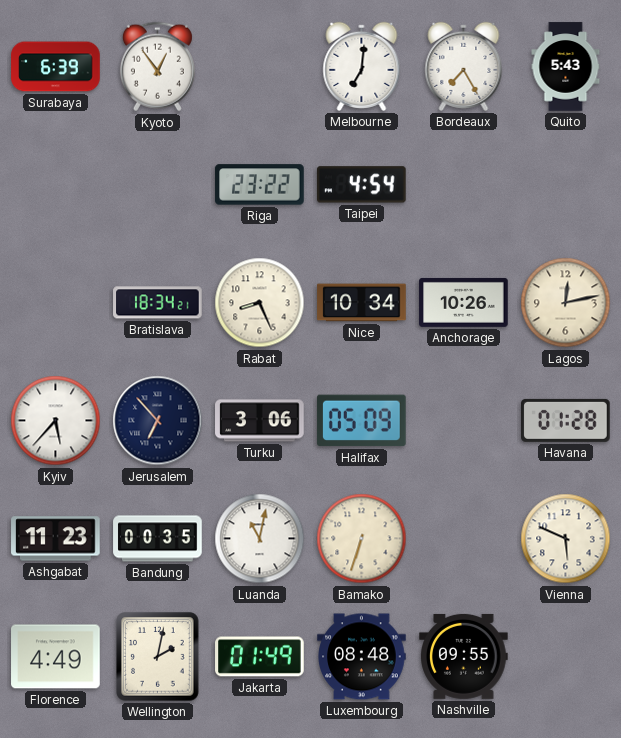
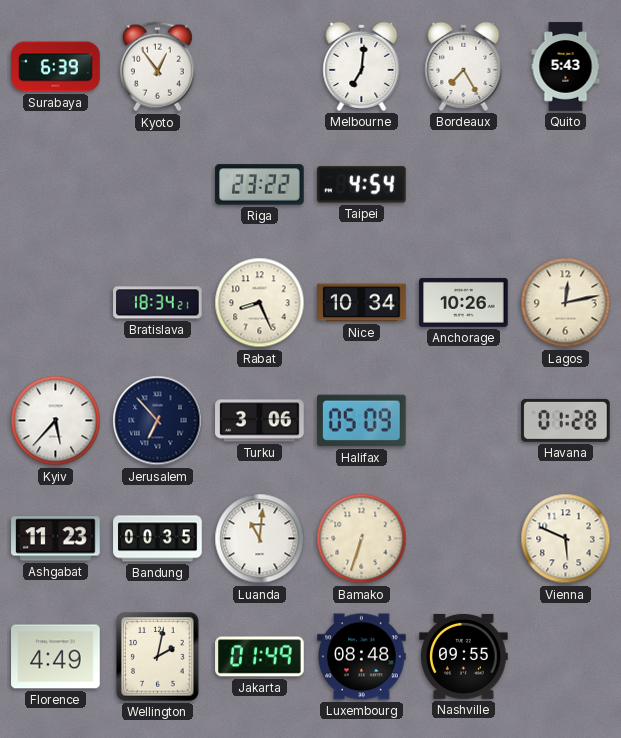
Luanda: 11:02 -> 11:01 (260, 539)
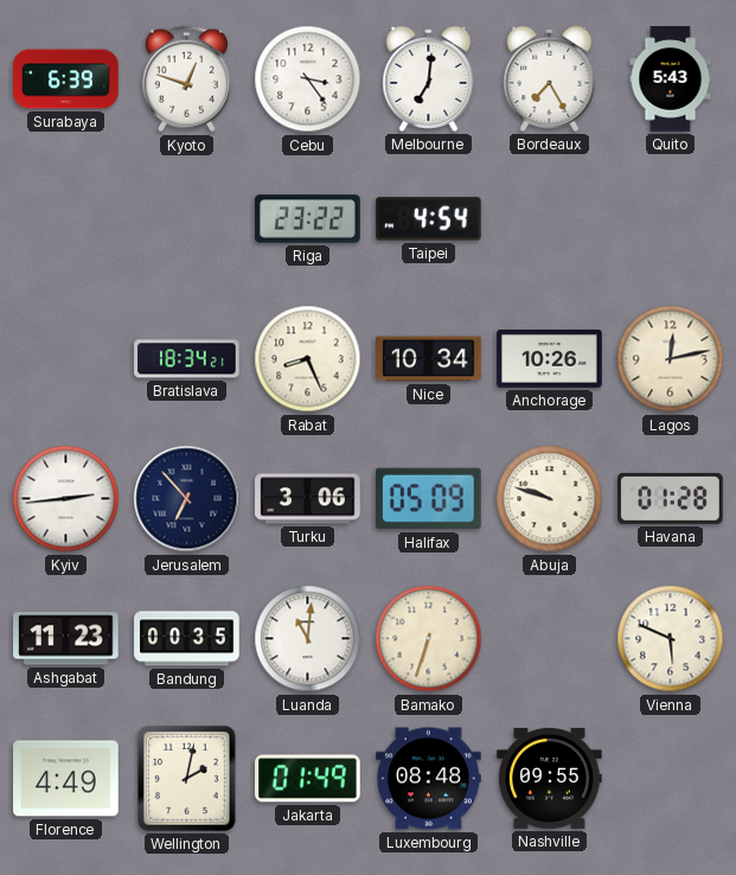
Kyoto: 12:54 -> 12:48 (186, 79)
Cebu: none -> 3:24 (308, 79)
Kyiv: 5:37 -> 2:44 (66, 499)
Abuja: none -> 9:48 (550, 499)
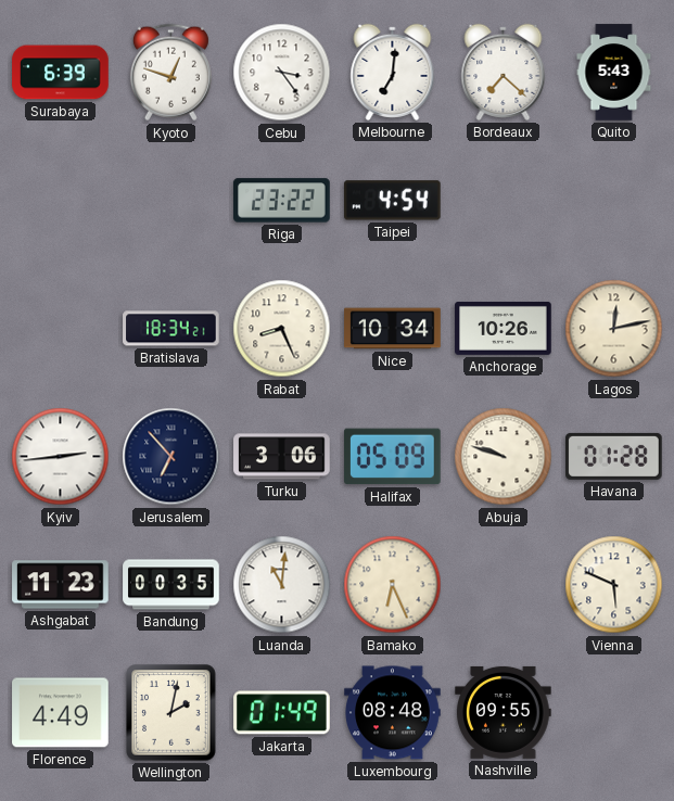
Bordeaux: 7:25 -> 7:22 (504, 72)
Bamako: 6:33 -> 6:26 (393, 585)
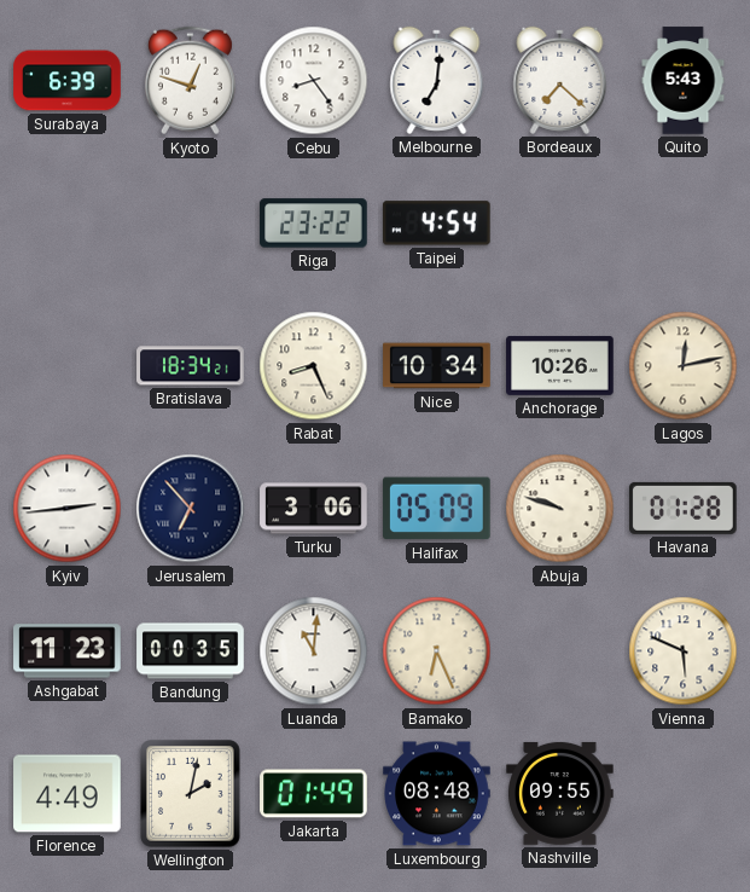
Cebu: 3:24 -> 8:24 (314, 81)
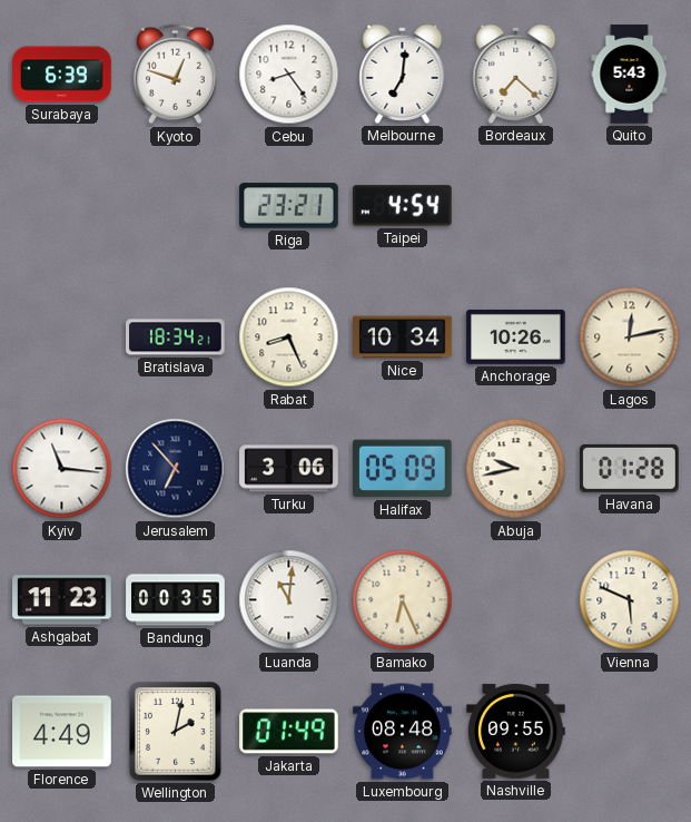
Riga: 23:22 -> 23:21 (289, 206)
Kyiv: 2:44 -> 11:16 (62, 469)
Abuja: 9:48 -> 9:43 (516, 469)
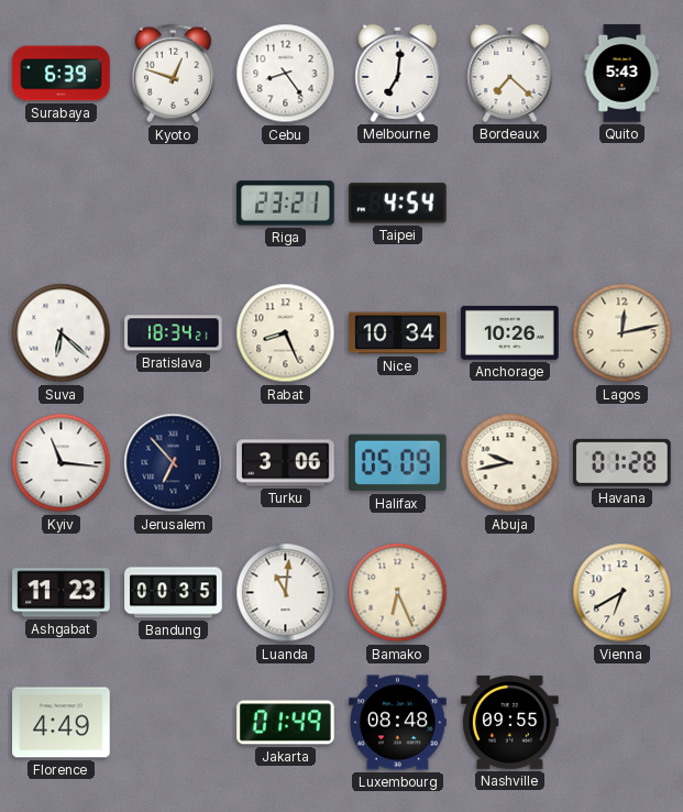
Suva: none -> 6:22 (62, 333)
Vienna: 5:49 -> 6:40 (623, 593)
Wellington: 2:02 -> none (176, 732)
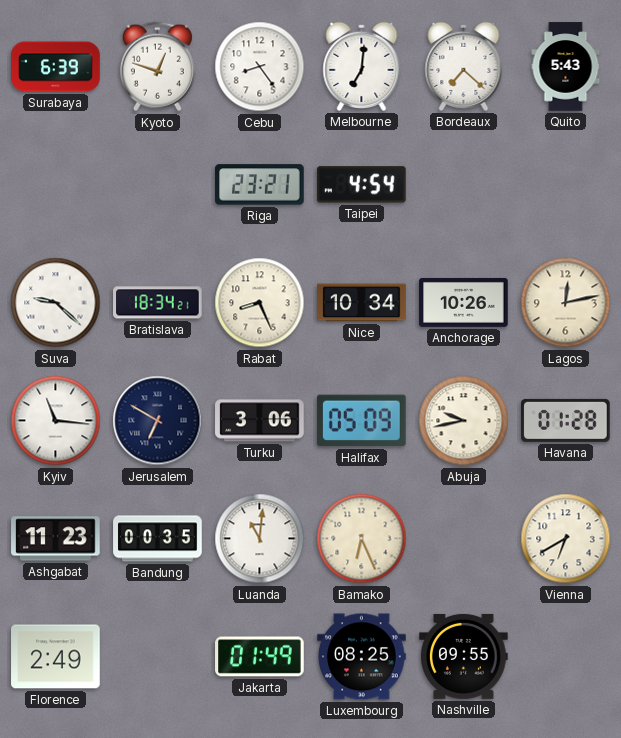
Suva: 6:22 -> 9:22 (56, 303)
Jerusalem: 6:53 -> 6:50 (158, 421)
Florence: 4:49 -> 2:49 (56, 657)
Luxembourg: 08:48 -> 08:25 (362, 657)
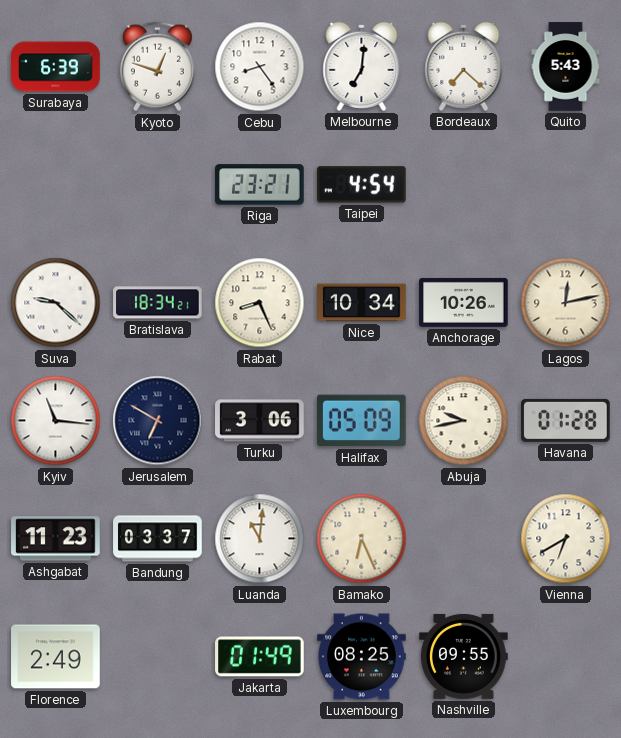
Bandung: 00:35 -> 03:37 (158, 539)
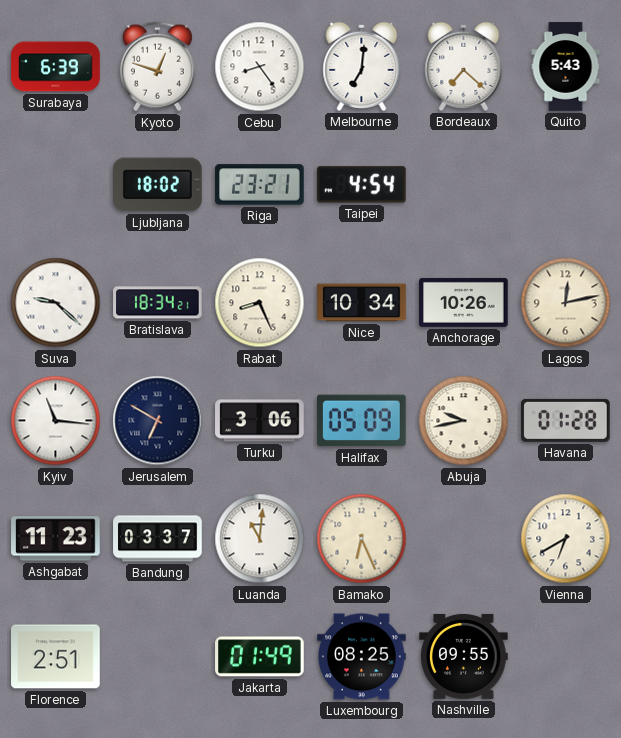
Ljubljana: none -> 18:02 (158, 185)
Florence: 2:49 -> 2:51 (56, 657)
